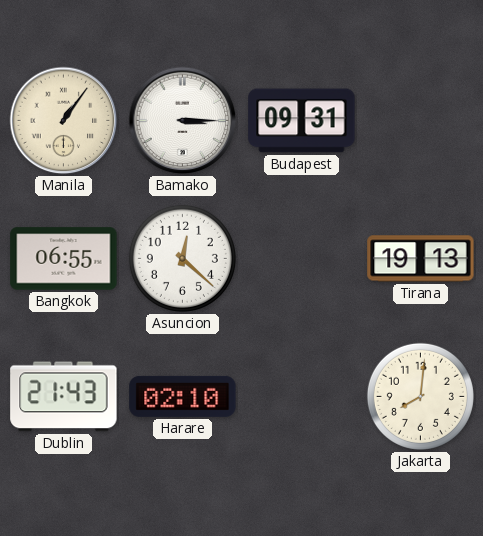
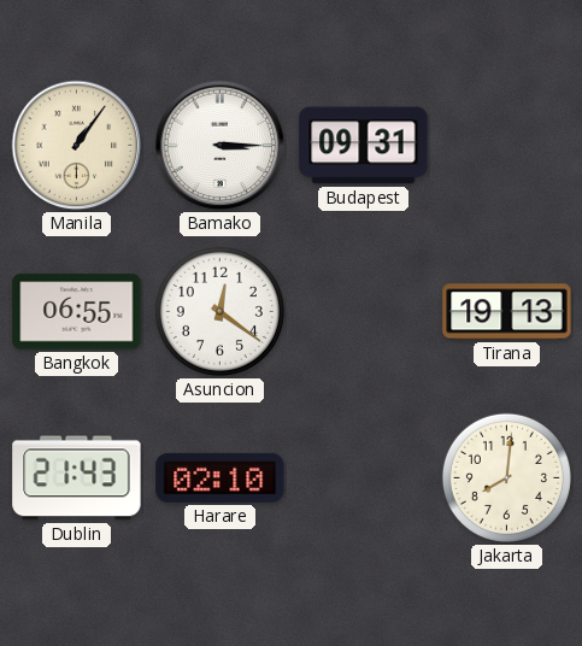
Asuncion: 12:22 -> 12:21 (219, 311)
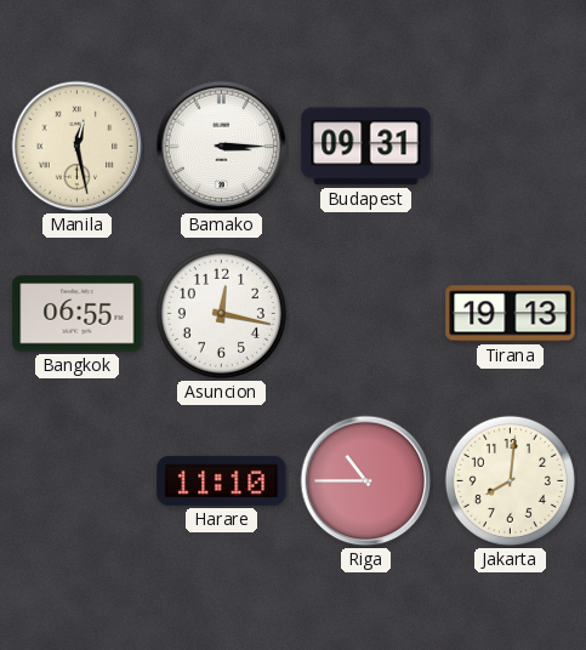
Manila: 1:06 -> 12:28 (78, 147)
Asuncion: 12:21 -> 12:17 (221, 313)
Dublin: 21:43 -> none (77, 478)
Harare: 02:10 -> 11:10 (222, 480)
Riga: none -> 10:45 (366, 481)
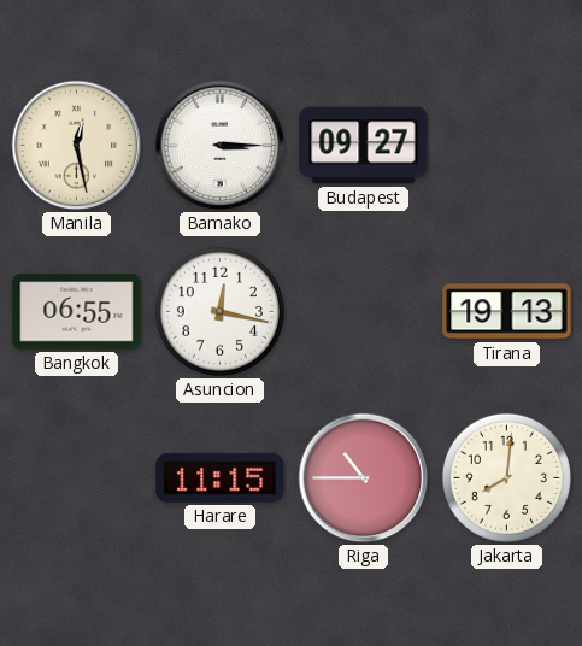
Budapest: 09:31 -> 09:27 (364, 146)
Harare: 11:10 -> 11:15 (221, 477)
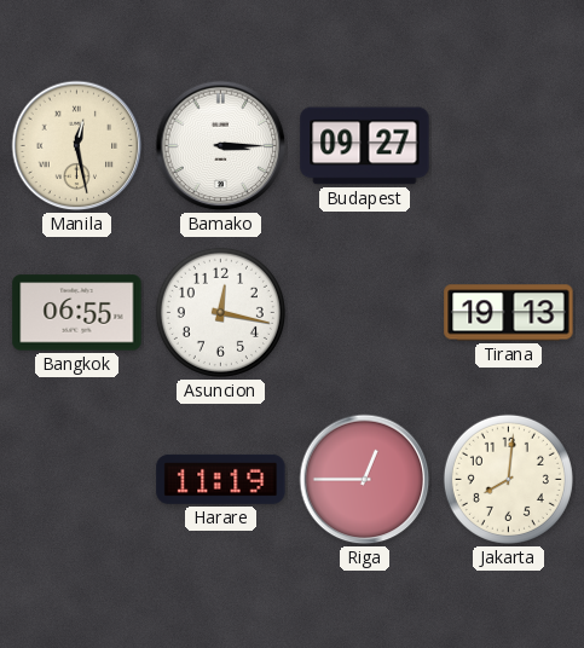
Harare: 11:15 -> 11:19 (221, 479)
Riga: 10:45 -> 12:45 (365, 480)
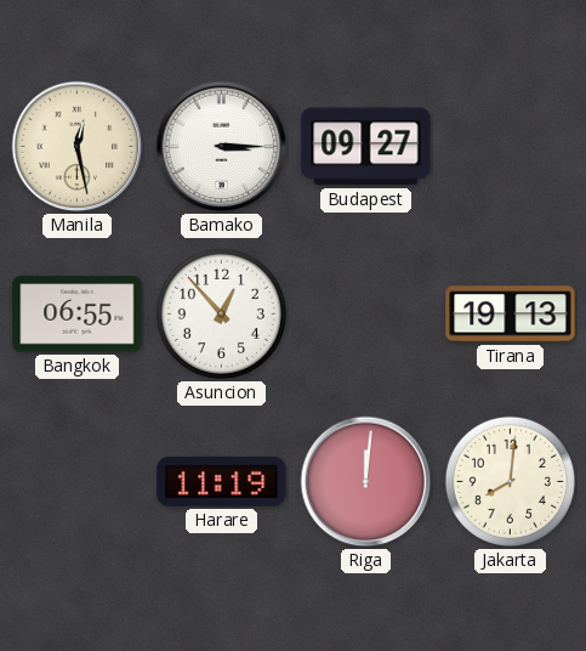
Asuncion: 12:17 -> 12:53 (221, 313)
Riga: 12:45 -> 12:01 (366, 482)
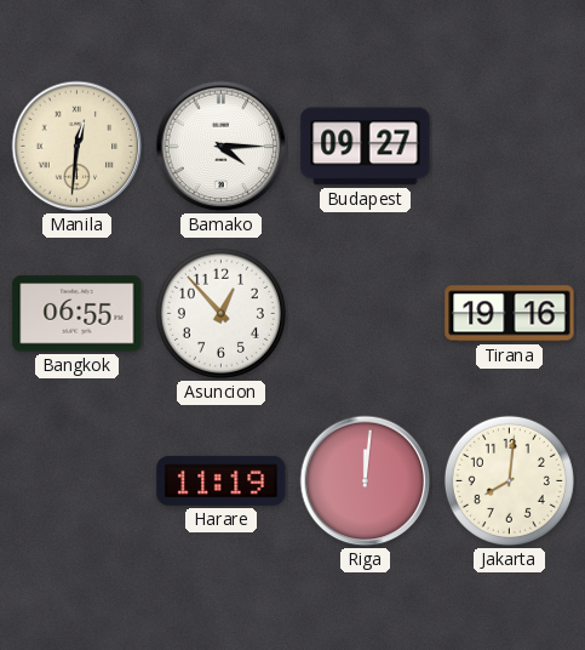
Manila: 12:28 -> 12:31 (78, 147)
Bamako: 3:15 -> 4:15 (222, 147)
Tirana: 19:13 -> 19:16 (510, 314)
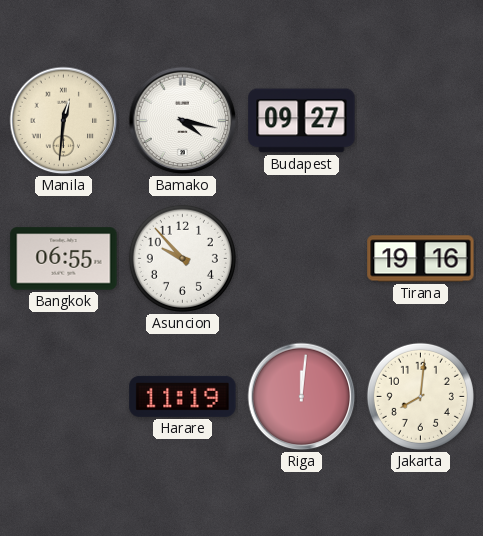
Bamako: 4:15 -> 4:17 (183, 121)
Asuncion: 12:53 -> 9:53 (182, 258)
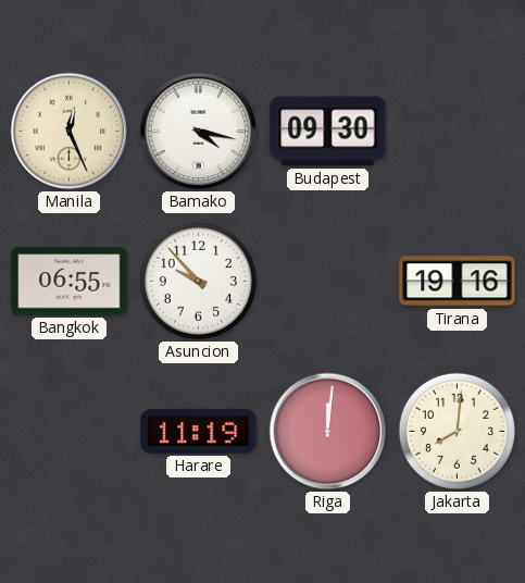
Manila: 12:31 -> 12:26 (70, 132)
Budapest: 09:27 -> 09:30 (328, 132)
